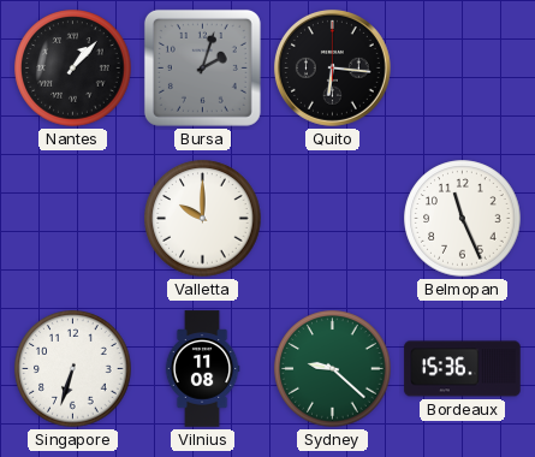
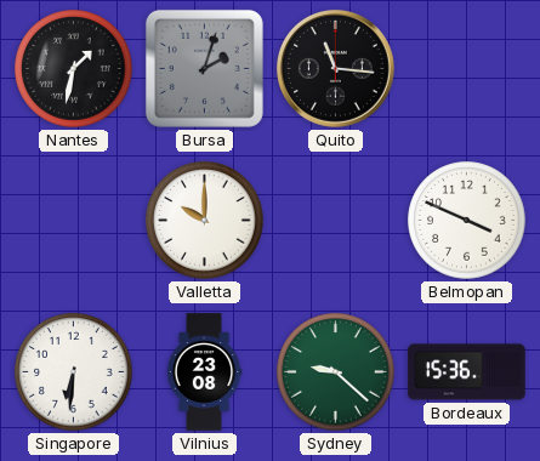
Nantes: 1:07 -> 1:32 (74, 69)
Quito: 6:16 -> 11:16 (335, 68)
Belmopan: 11:26 -> 3:49 (467, 221)
Singapore: 6:33 -> 6:31 (74, 372)
Vilnius: 11:08 -> 23:08 (204, 372)
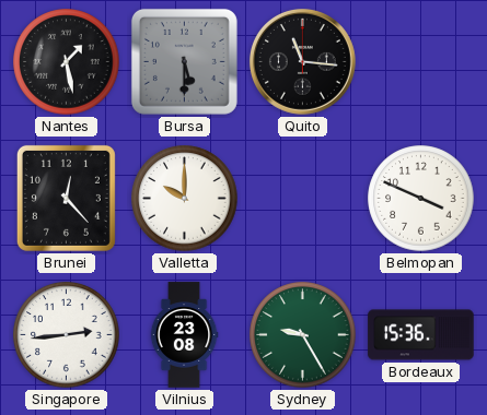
Nantes: 1:32 -> 1:28 (67, 62)
Bursa: 2:03 -> 5:30 (184, 61)
Brunei: none -> 12:23 (66, 198)
Singapore: 6:31 -> 2:44 (67, 335)
Sydney: 9:22 -> 9:25 (303, 335)
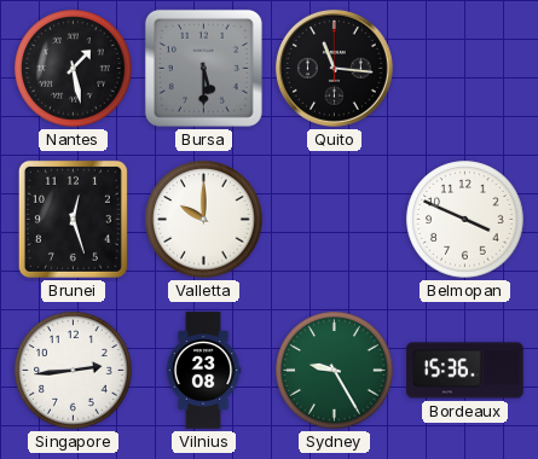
Brunei: 12:23 -> 12:27 (73, 219)
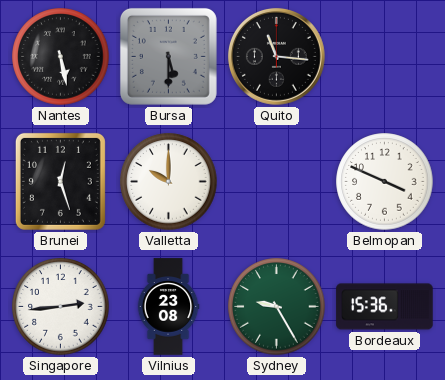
Nantes: 1:28 -> 5:28 (61, 57)
